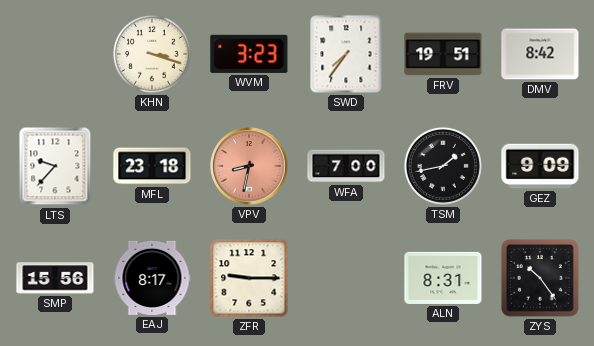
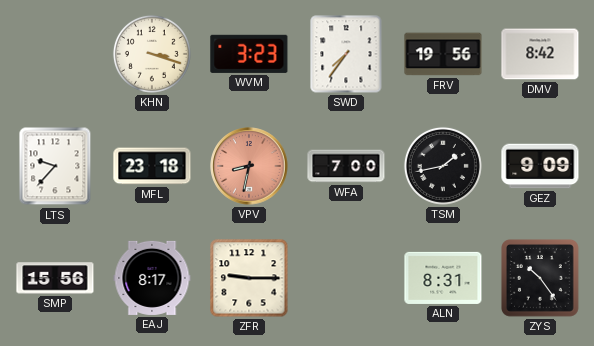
FRV: 19:51 -> 19:56 (443, 54)
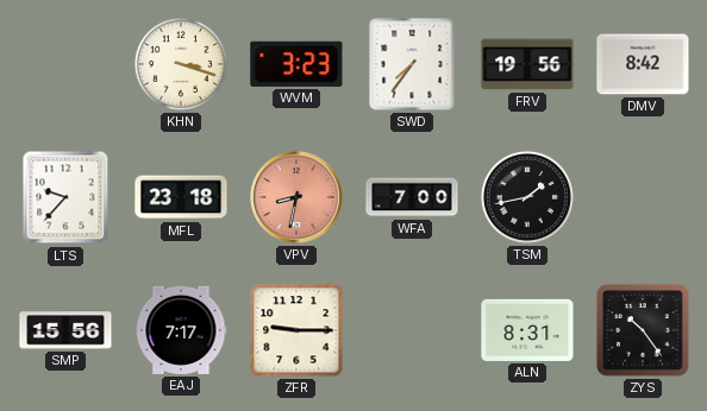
GEZ: 9:09 -> none (540, 166)
EAJ: 8:17 -> 7:17 (181, 330)
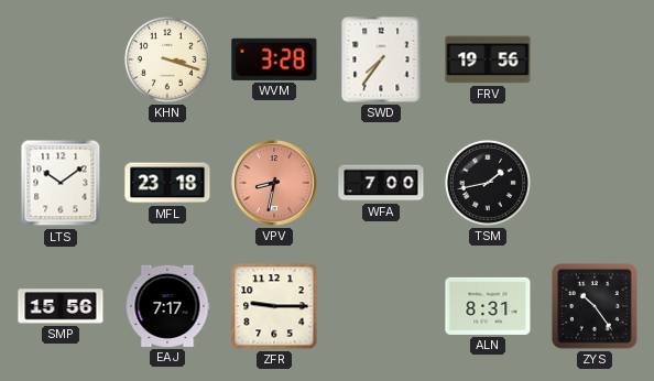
WVM: 3:23 -> 3:28 (274, 59)
DMV: 8:42 -> none (643, 64)
LTS: 9:37 -> 10:09 (61, 183)
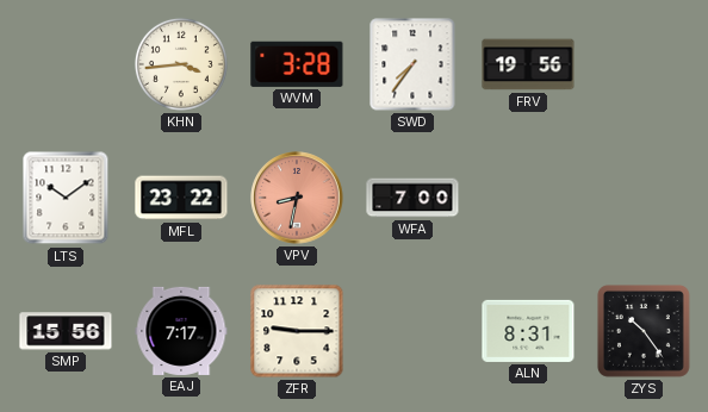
KHN: 3:18 -> 3:44 (181, 64)
MFL: 23:18 -> 23:22 (181, 198)
TSM: 1:43 -> none (488, 183)
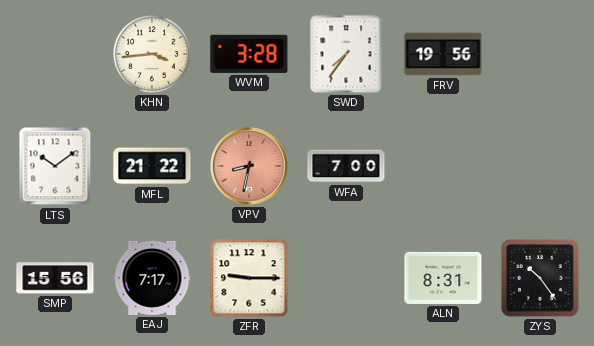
MFL: 23:22 -> 21:22 (152, 166)
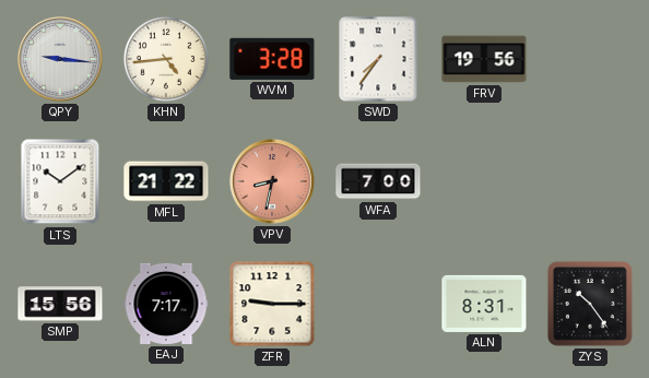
QPY: none -> 9:16 (60, 59)
KHN: 3:44 -> 4:44 (166, 59)
